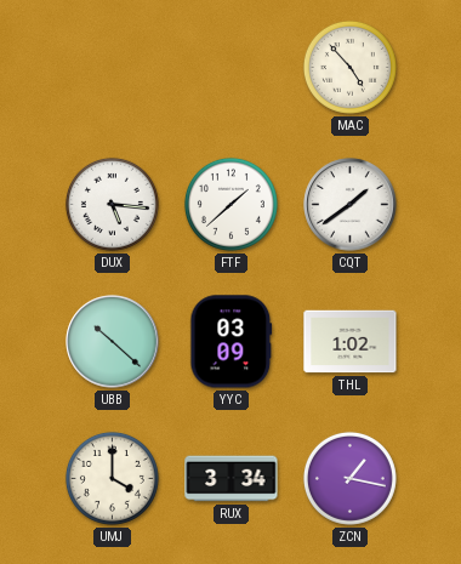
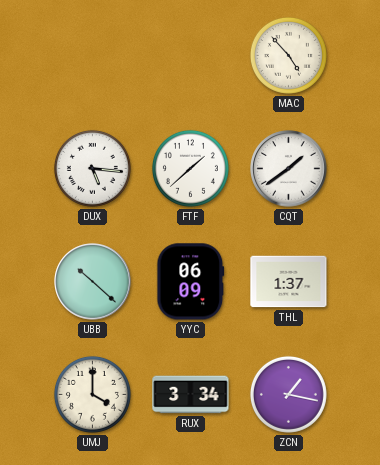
YYC: 03:09 -> 06:09 (191, 282)
THL: 1:02 -> 1:37 (289, 282)
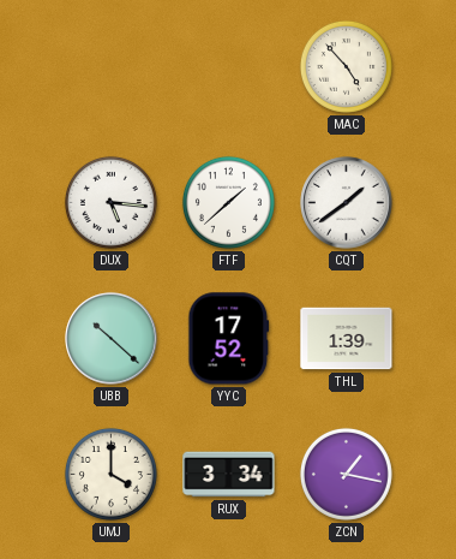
YYC: 06:09 -> 17:52 (229, 339)
THL: 1:37 -> 1:39 (347, 339)
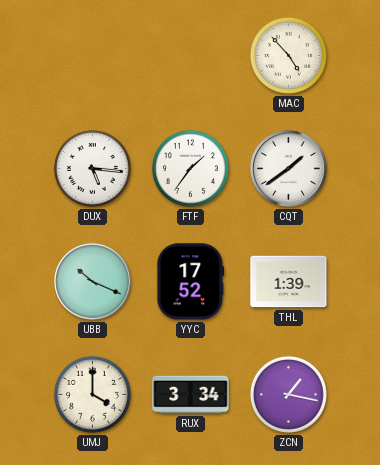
FTF: 1:38 -> 1:36 (190, 168)
UBB: 10:22 -> 10:19 (93, 282)
